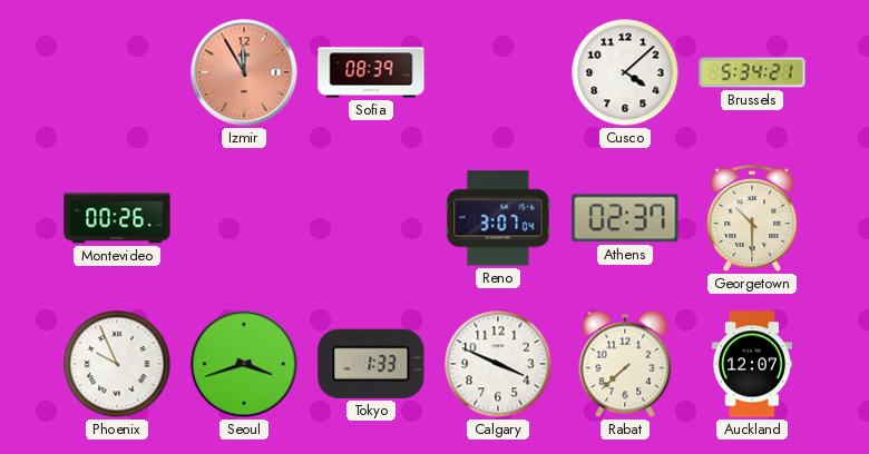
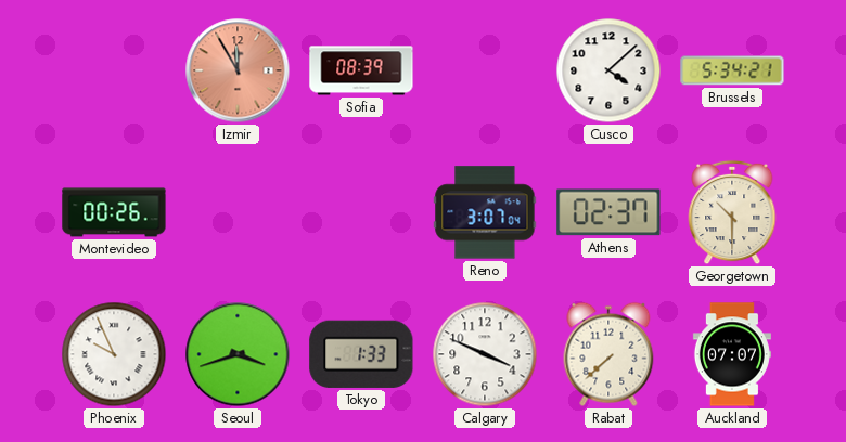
Auckland: 12:07 -> 07:07 (732, 354)
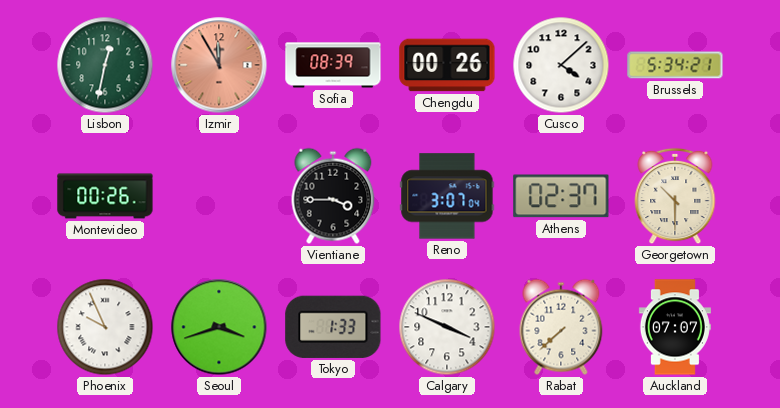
Lisbon: none -> 12:32 (105, 65)
Chengdu: none -> 00:26 (447, 65)
Vientiane: none -> 3:45 (333, 196)
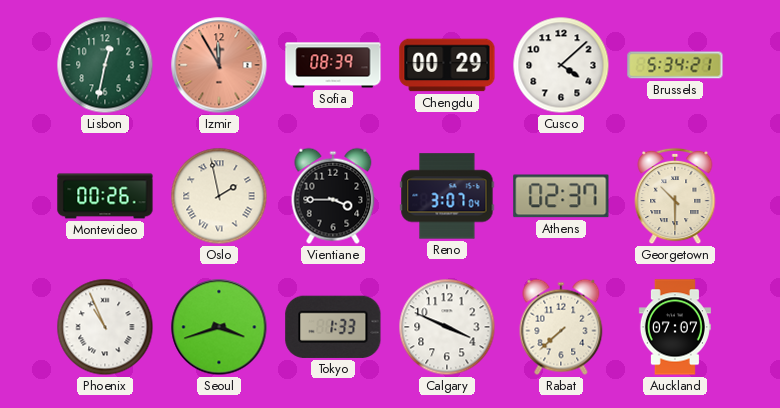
Chengdu: 00:26 -> 00:29 (447, 65)
Oslo: none -> 1:58 (219, 196)
Phoenix: 9:56 -> 10:56 (105, 327)
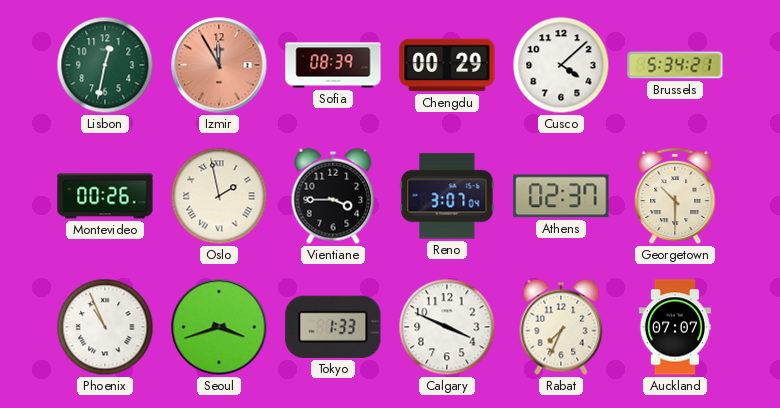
Rabat: 7:38 -> 7:34 (561, 327)
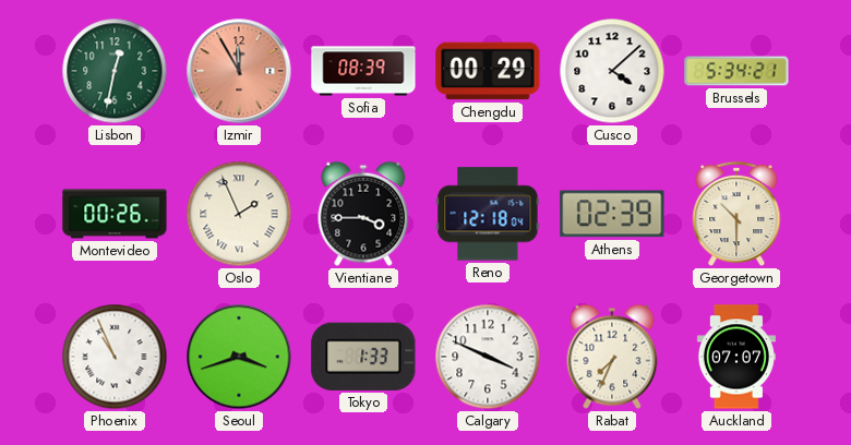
Oslo: 1:58 -> 1:56 (239, 214)
Reno: 3:07 -> 12:18 (488, 214)
Athens: 02:37 -> 02:39 (612, 214)
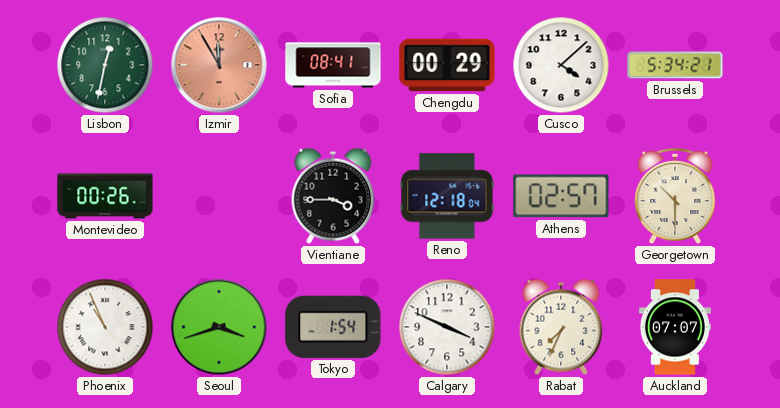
Sofia: 08:39 -> 08:41 (333, 65)
Oslo: 1:56 -> none (239, 214)
Athens: 02:39 -> 02:57 (561, 196)
Tokyo: 1:33 -> 1:54 (333, 327)
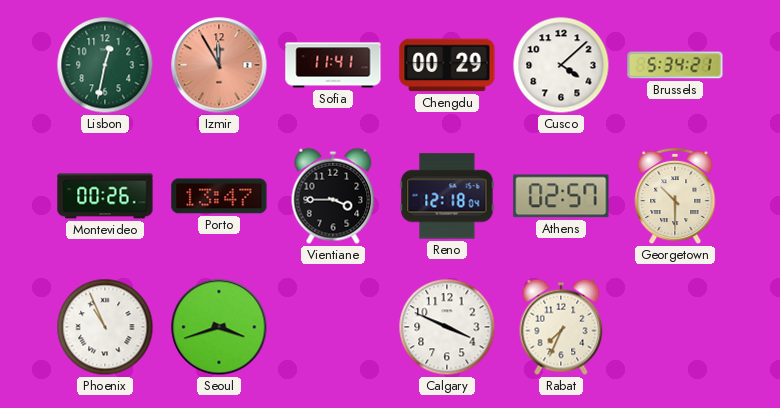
Sofia: 08:41 -> 11:41 (333, 65)
Porto: none -> 13:47 (219, 196)
Tokyo: 1:54 -> none (333, 327)
Auckland: 07:07 -> none (675, 327)
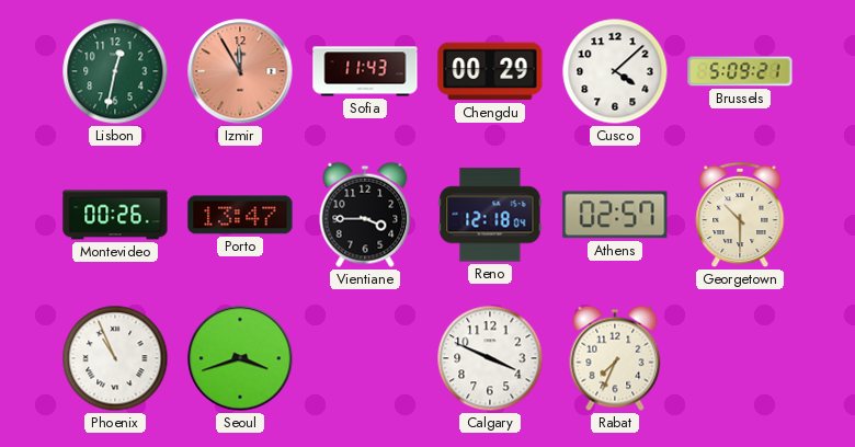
Sofia: 11:41 -> 11:43 (365, 71)
Brussels: 5:34 -> 5:09 (740, 71)
